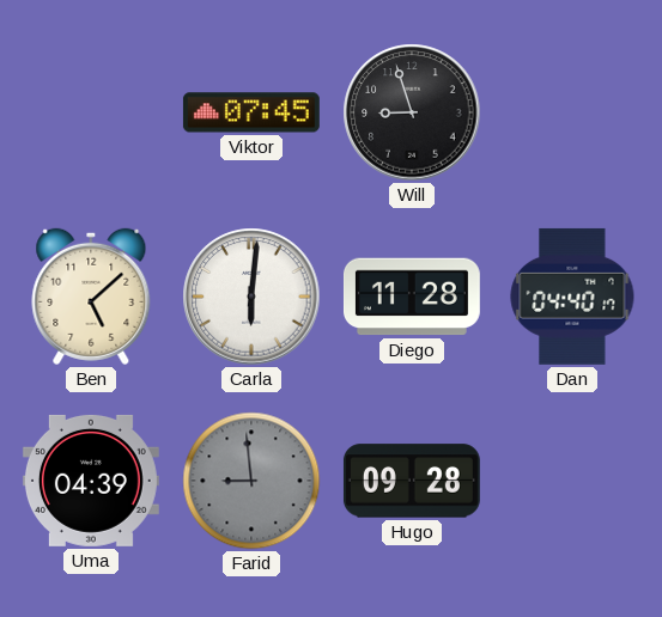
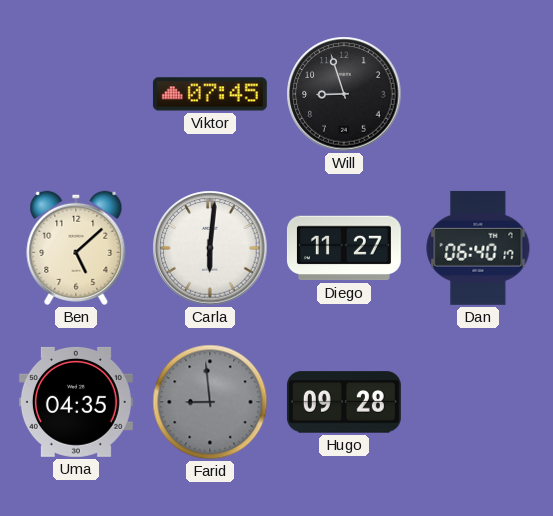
Diego: 11:28 -> 11:27 (344, 248)
Dan: 04:40 -> 06:40 (478, 248)
Uma: 04:39 -> 04:35 (76, 402)
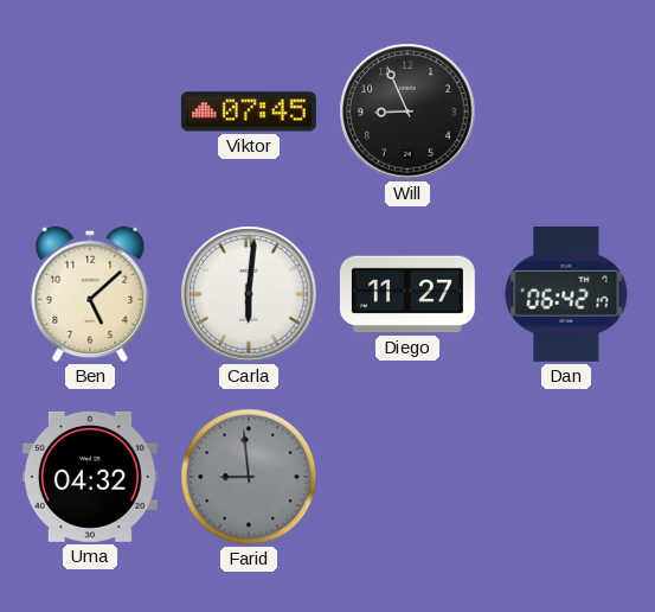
Will: 8:57 -> 8:56 (407, 111)
Dan: 06:40 -> 06:42 (566, 294)
Uma: 04:35 -> 04:32 (90, 477)
Hugo: 09:28 -> none (344, 402)
